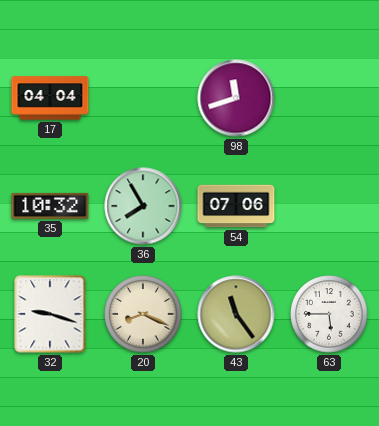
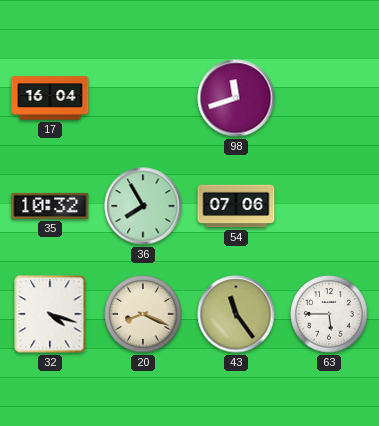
17: 04:04 -> 16:04 (50, 98)
32: 9:18 -> 4:18 (50, 314)
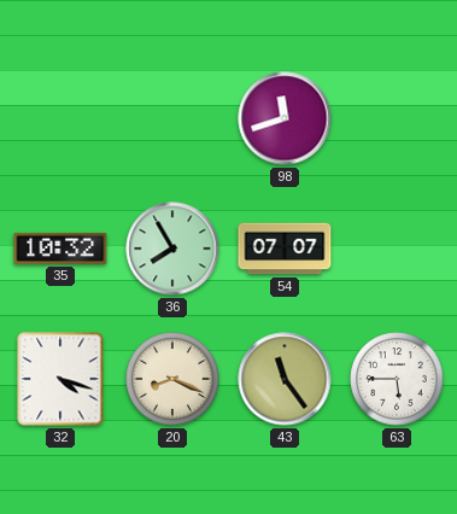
17: 16:04 -> none (50, 98)
54: 07:06 -> 07:07 (285, 249)
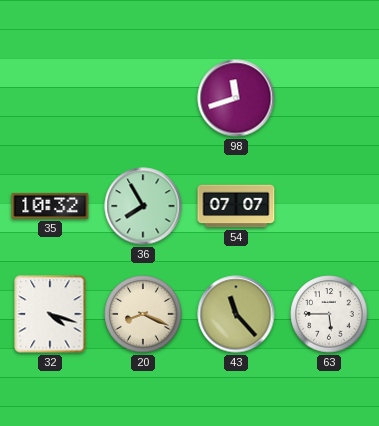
43: 11:24 -> 11:23 (236, 314)
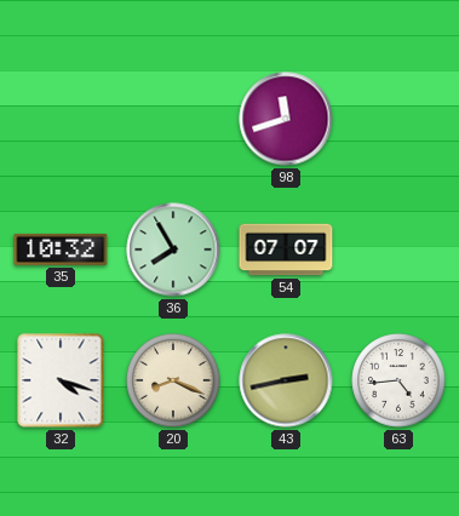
43: 11:23 -> 2:43 (286, 380)
63: 5:45 -> 4:44 (398, 380)
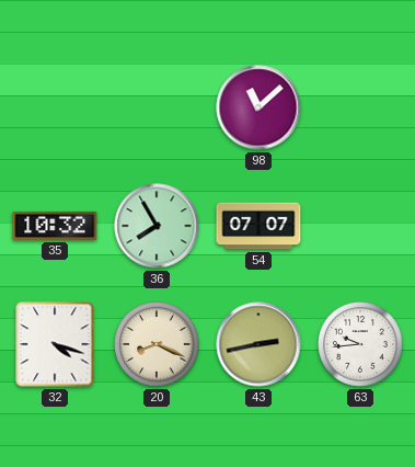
98: 11:42 -> 11:08 (258, 107)
63: 4:44 -> 9:44 (360, 344)
